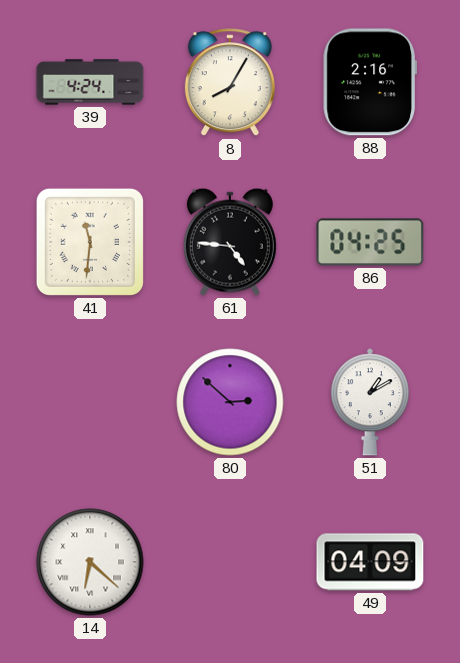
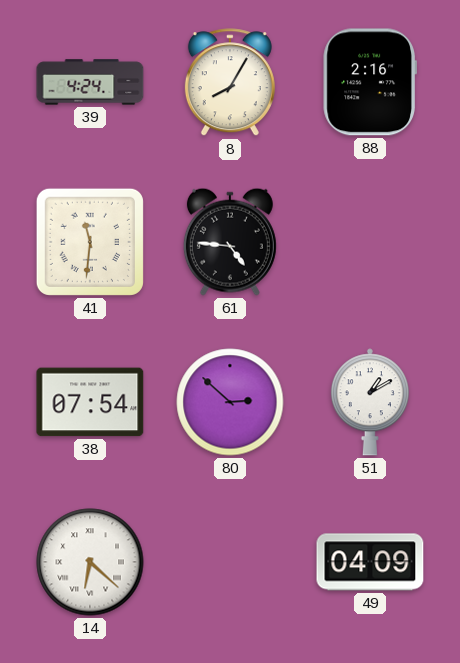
86: 04:25 -> none (370, 242)
38: none -> 07:54 (90, 402)
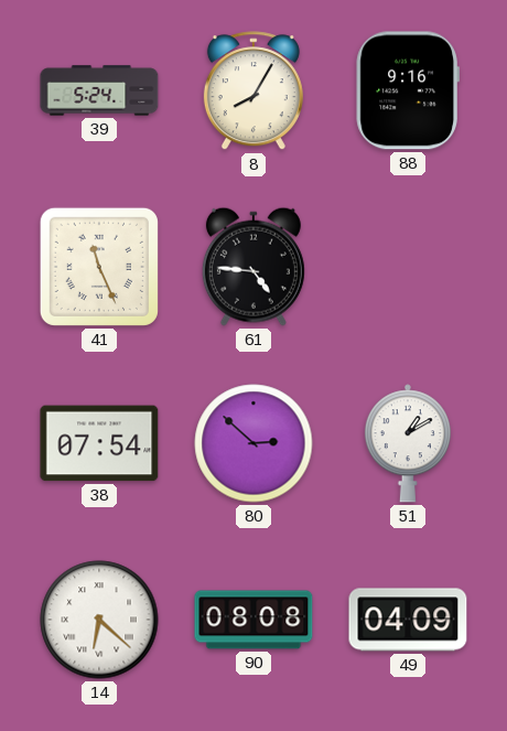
39: 4:24 -> 5:24 (99, 90)
88: 2:16 -> 9:16 (408, 90)
41: 11:31 -> 11:26 (99, 267)
90: none -> 08:08 (253, 620)
